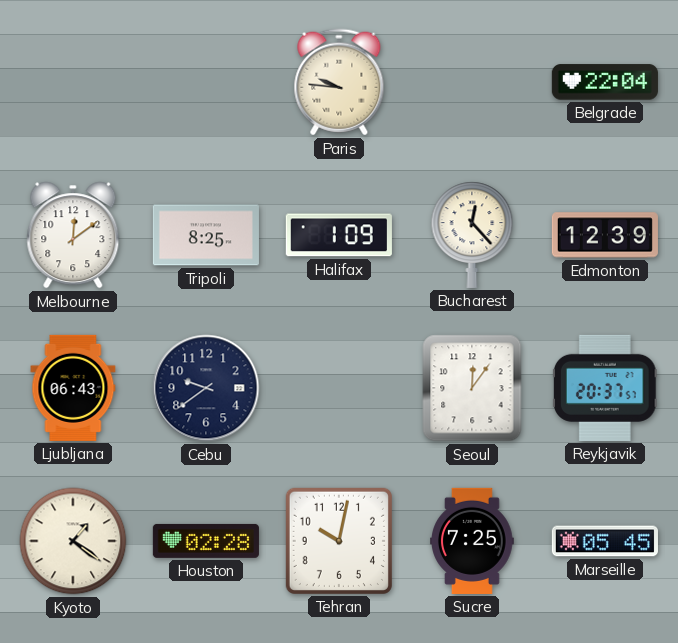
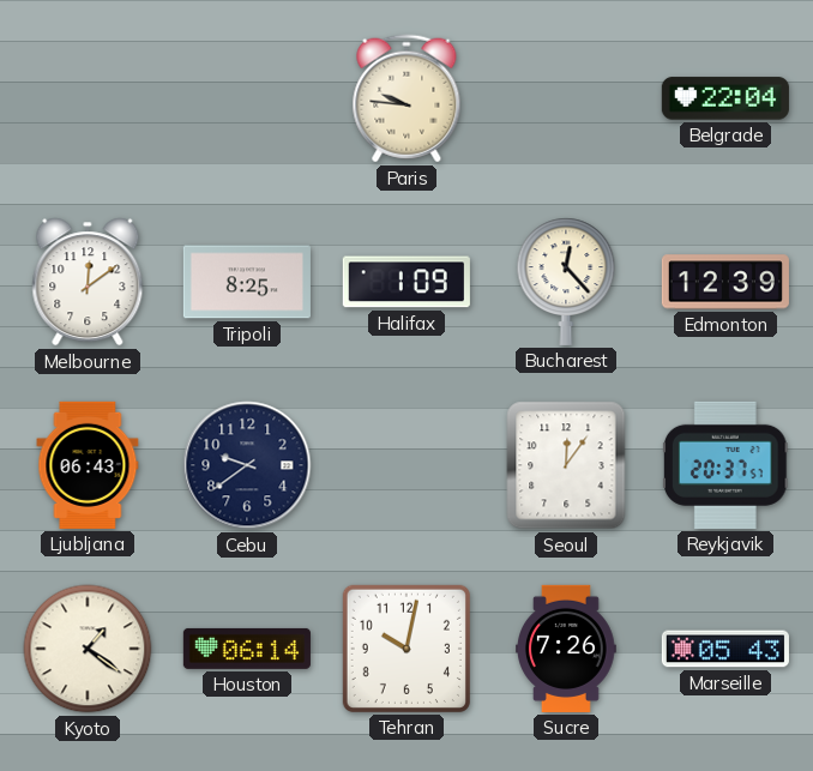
Houston: 02:28 -> 06:14 (247, 649)
Sucre: 7:25 -> 7:26 (567, 649)
Marseille: 05:45 -> 05:43 (725, 649)
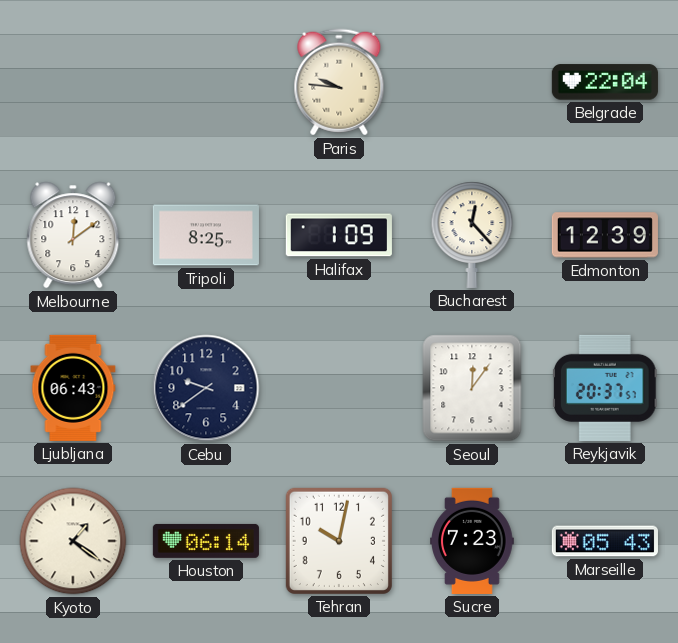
Sucre: 7:26 -> 7:23 (473, 541)
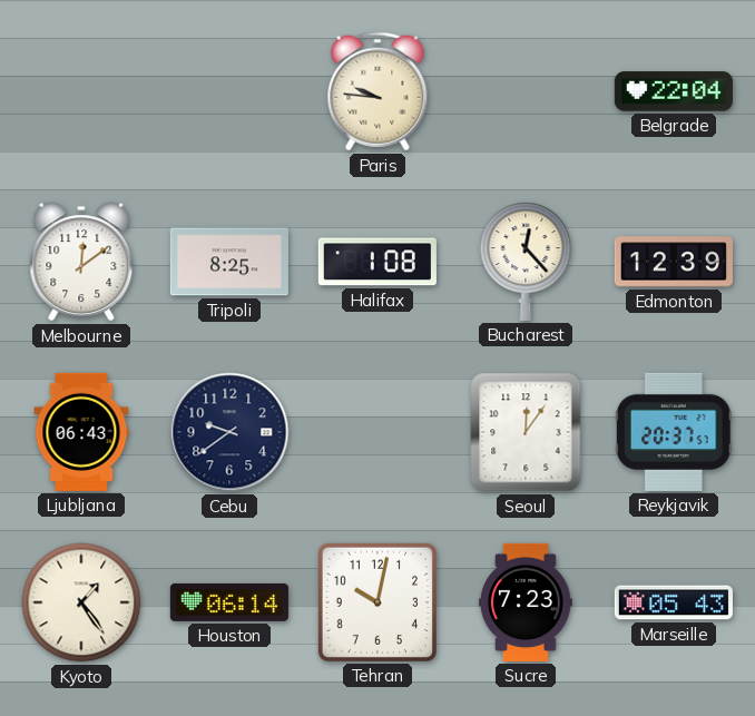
Halifax: 1:09 -> 1:08 (377, 262)
Kyoto: 1:21 -> 1:24 (81, 602)
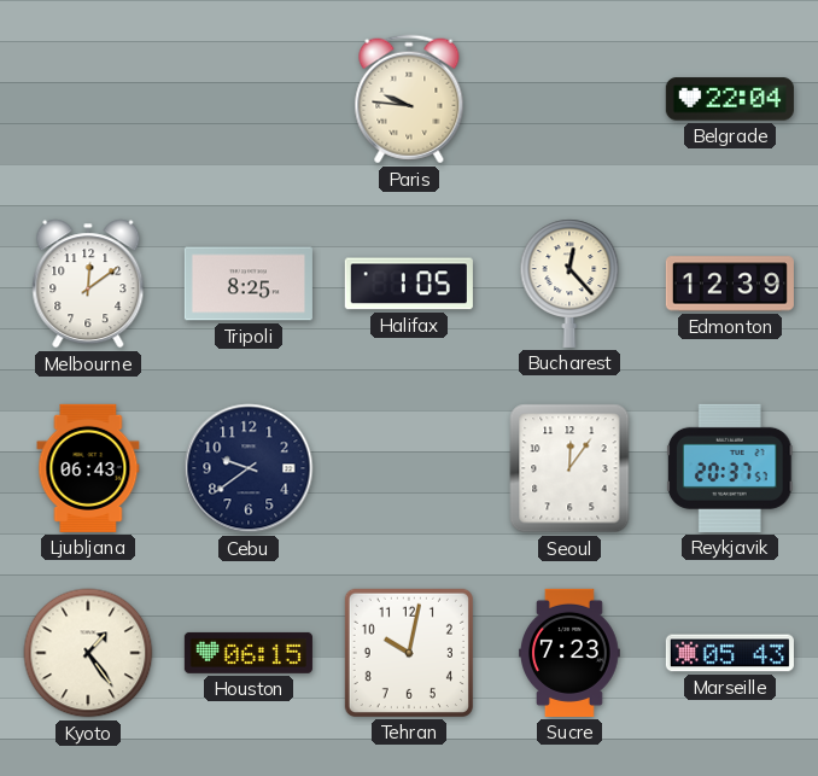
Halifax: 1:08 -> 1:05 (409, 284)
Houston: 06:14 -> 06:15 (249, 653)
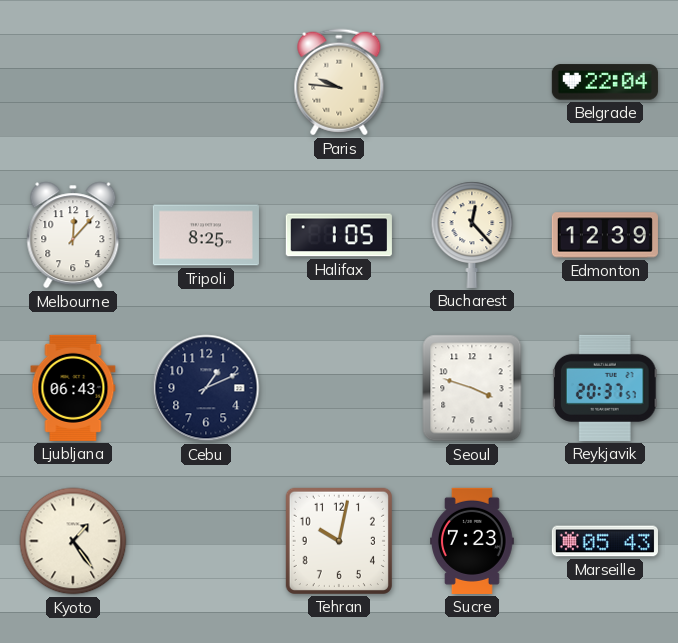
Melbourne: 12:09 -> 12:07 (73, 235)
Cebu: 9:39 -> 1:11 (206, 388)
Seoul: 12:06 -> 3:48 (472, 388)
Houston: 06:15 -> none (249, 653)
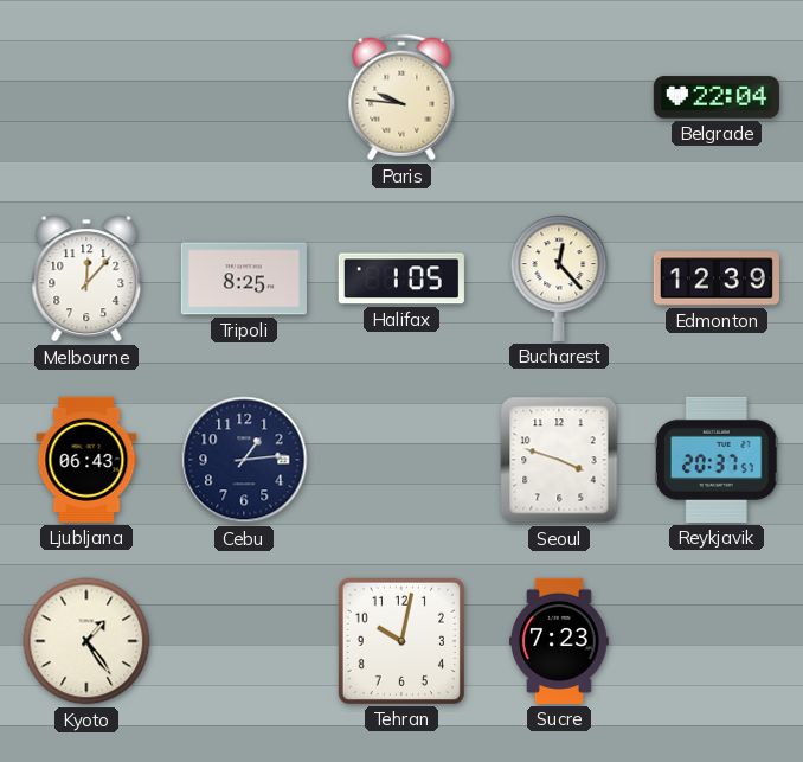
Cebu: 1:11 -> 1:14 (244, 460)
Marseille: 05:43 -> none (605, 541)
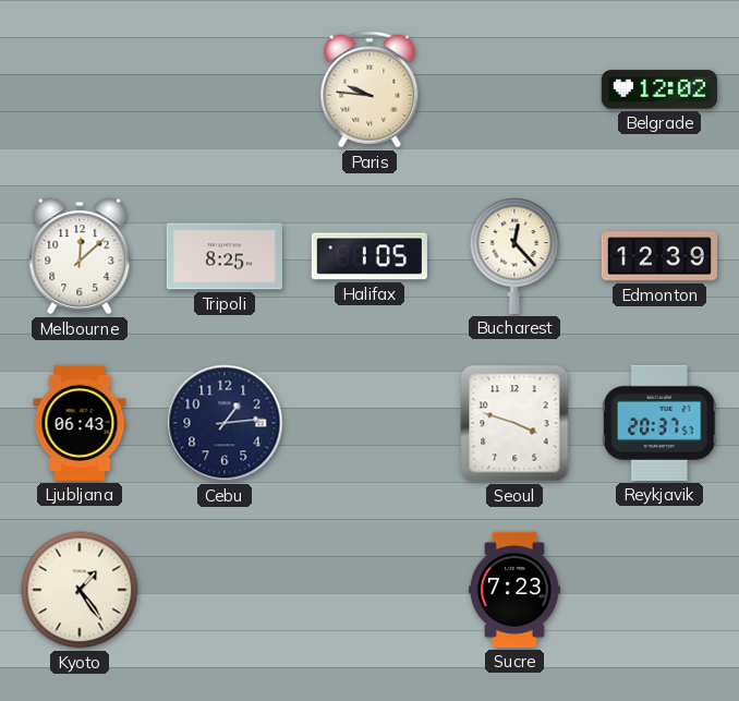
Belgrade: 22:04 -> 12:02 (659, 89)
Melbourne: 12:07 -> 12:08 (80, 256)
Tehran: 10:02 -> none (402, 641)
